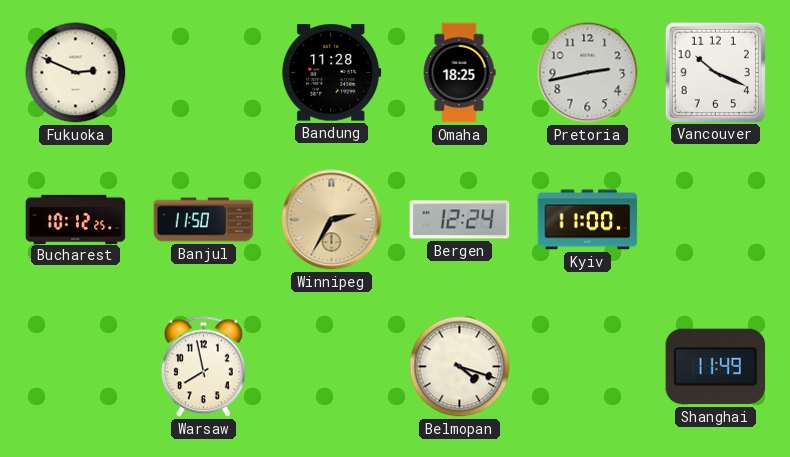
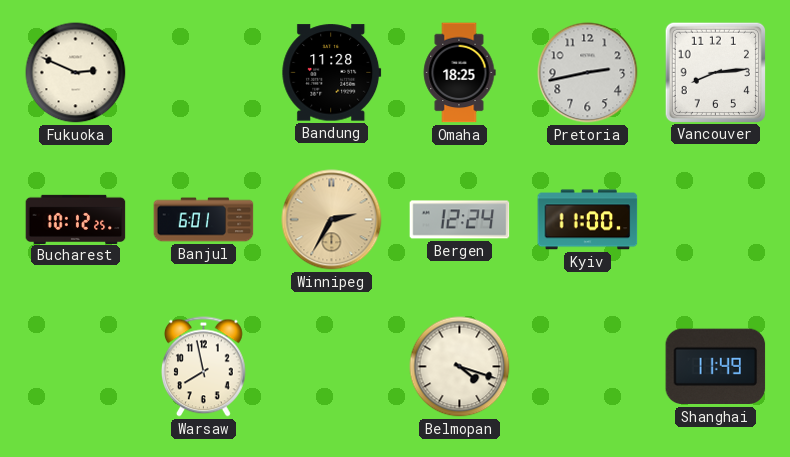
Vancouver: 10:19 -> 8:14 (715, 72)
Banjul: 11:50 -> 6:01 (204, 220)
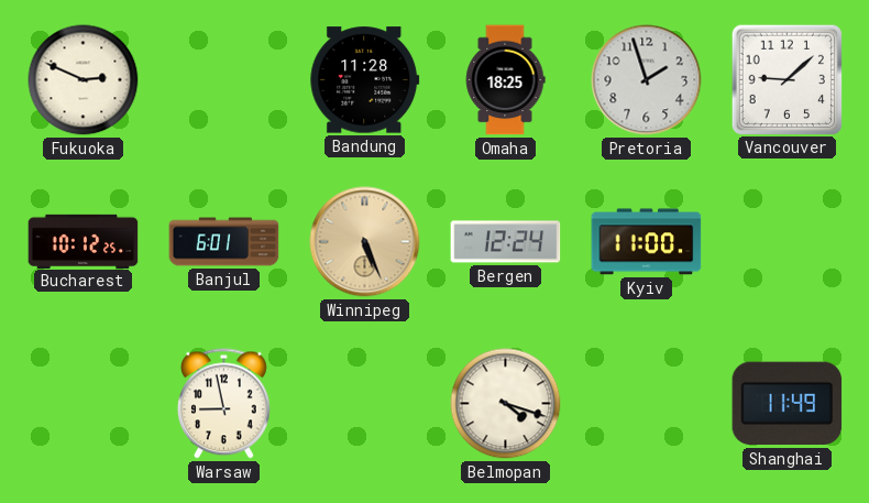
Pretoria: 2:43 -> 1:57 (647, 80)
Vancouver: 8:14 -> 9:08 (787, 79)
Winnipeg: 2:35 -> 5:26 (365, 242)
Warsaw: 7:58 -> 8:58 (224, 404)
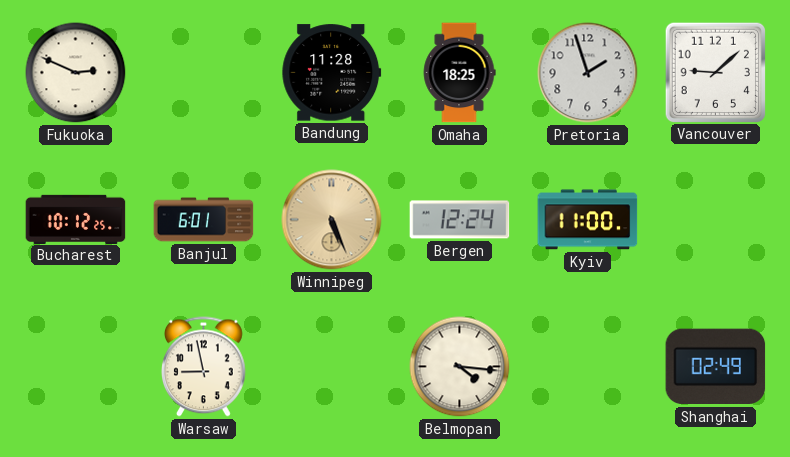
Belmopan: 4:18 -> 4:16 (460, 367)
Shanghai: 11:49 -> 02:49 (716, 367)
